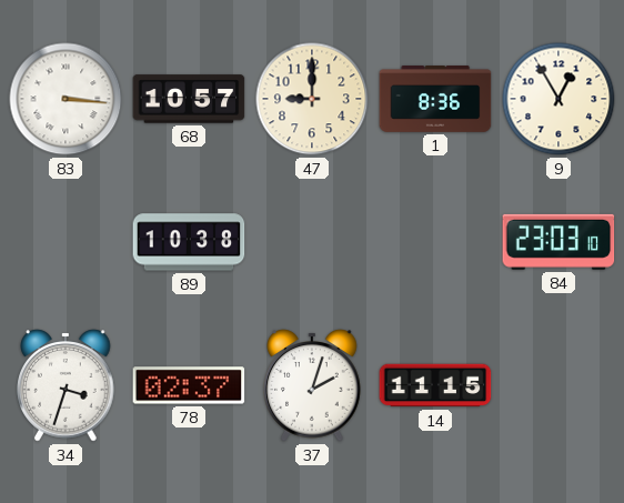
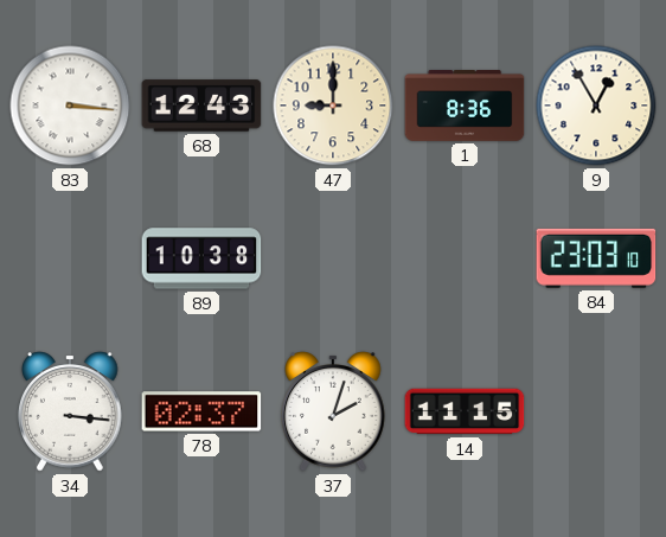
68: 10:57 -> 12:43 (201, 106)
34: 3:33 -> 3:16 (70, 411)
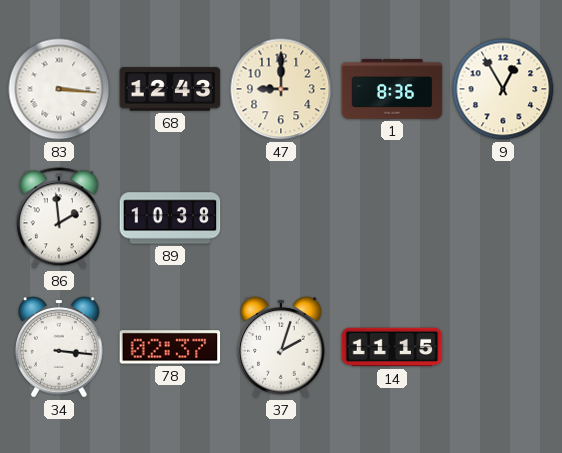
86: none -> 1:59 (59, 218)
84: 23:03 -> none (596, 258)
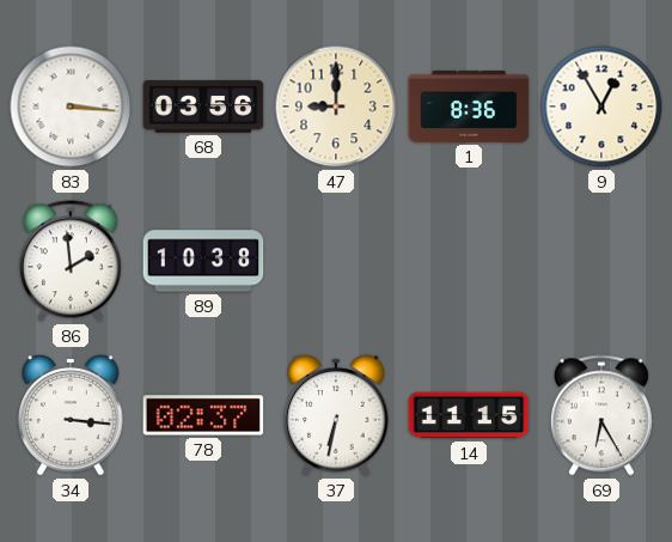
68: 12:43 -> 03:56 (203, 106)
37: 2:03 -> 6:32 (336, 415)
69: none -> 6:25 (601, 415)
